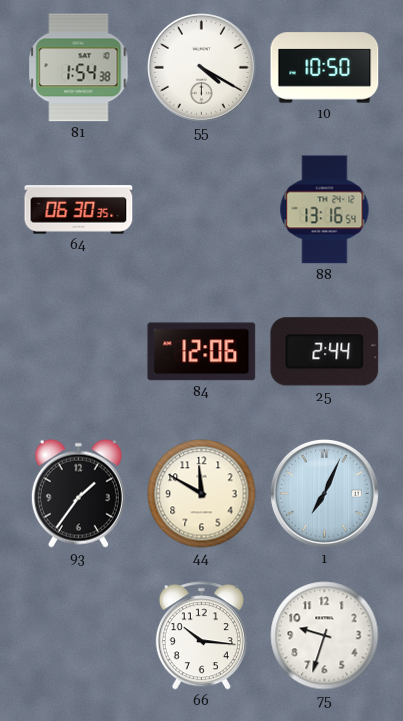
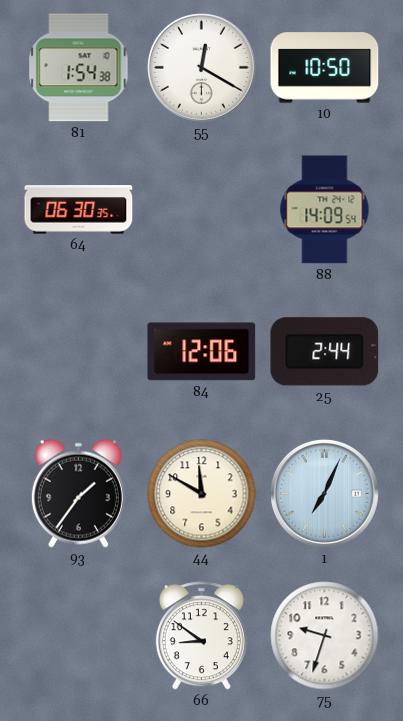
55: 4:20 -> 12:20 (201, 67)
88: 13:16 -> 14:09 (325, 210)
66: 10:16 -> 8:51 (201, 636)
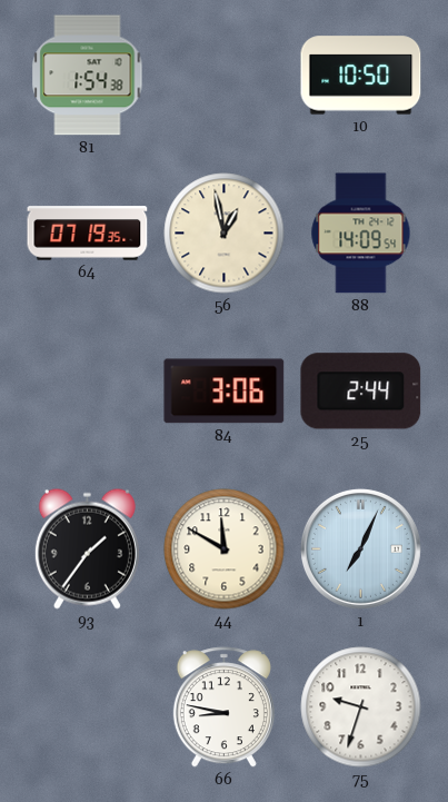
55: 12:20 -> none (201, 67)
64: 06:30 -> 07:19 (88, 234)
56: none -> 12:58 (225, 234)
84: 12:06 -> 3:06 (225, 392)
66: 8:51 -> 8:47 (223, 707)
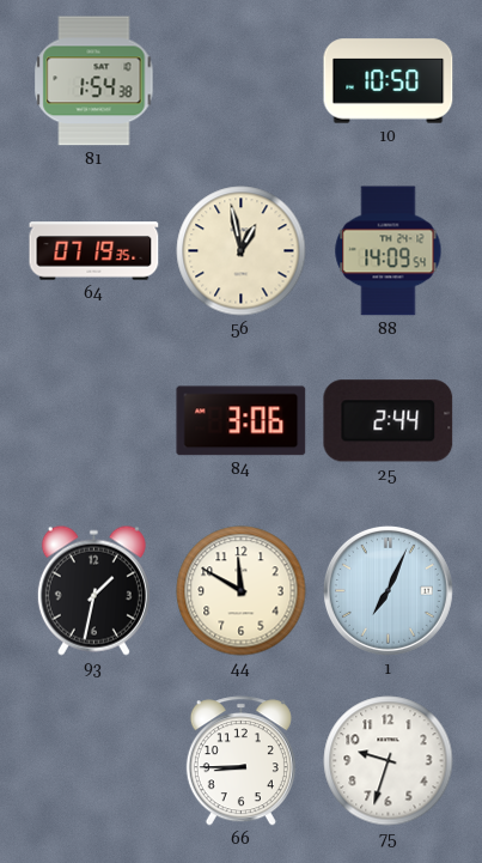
93: 1:36 -> 1:32 (93, 590)
66: 8:47 -> 8:45 (240, 761)
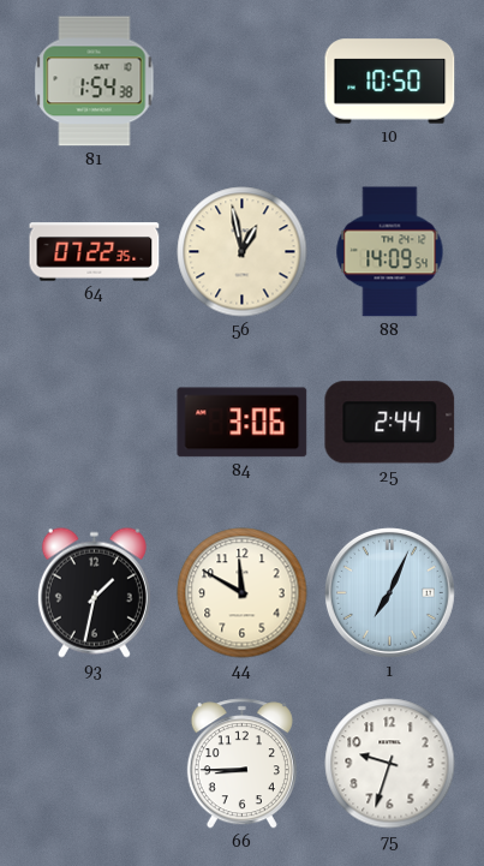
64: 07:19 -> 07:22 (95, 252)
